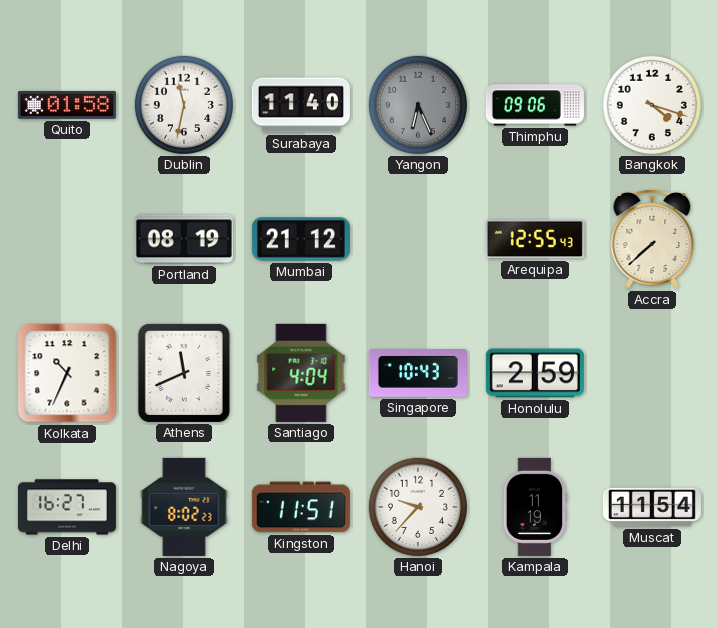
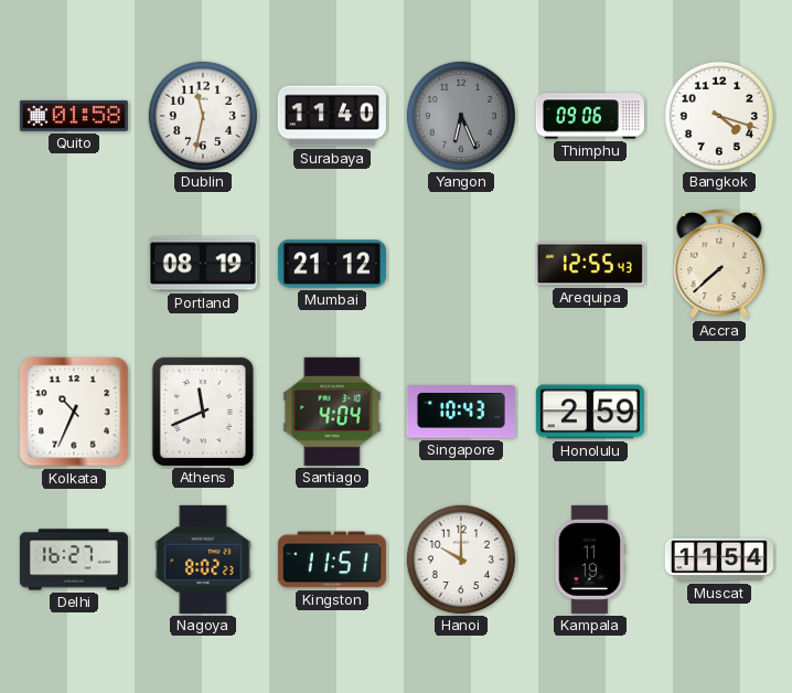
Hanoi: 9:37 -> 10:00 (461, 559)
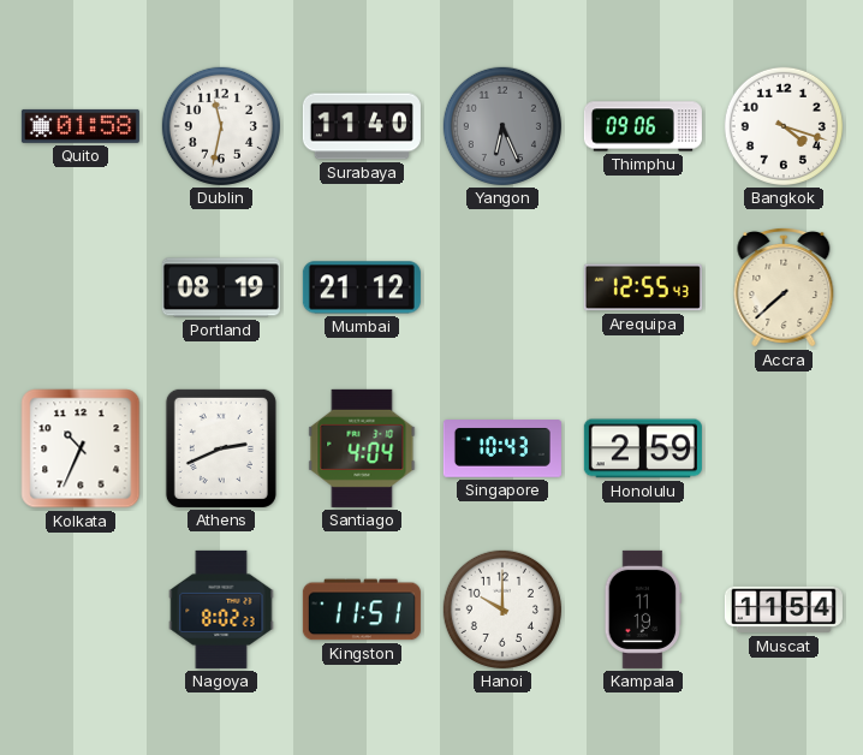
Athens: 11:41 -> 2:41 (221, 448)
Delhi: 16:27 -> none (74, 559)
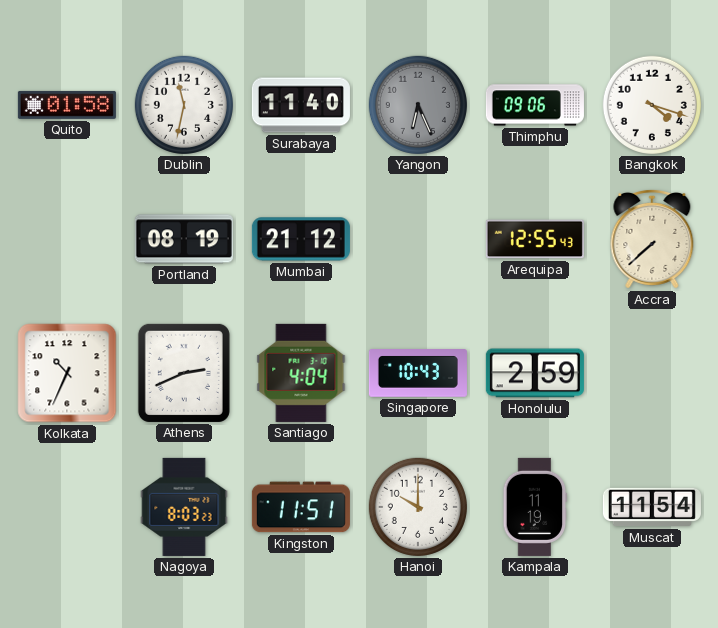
Nagoya: 8:02 -> 8:03 (184, 507)
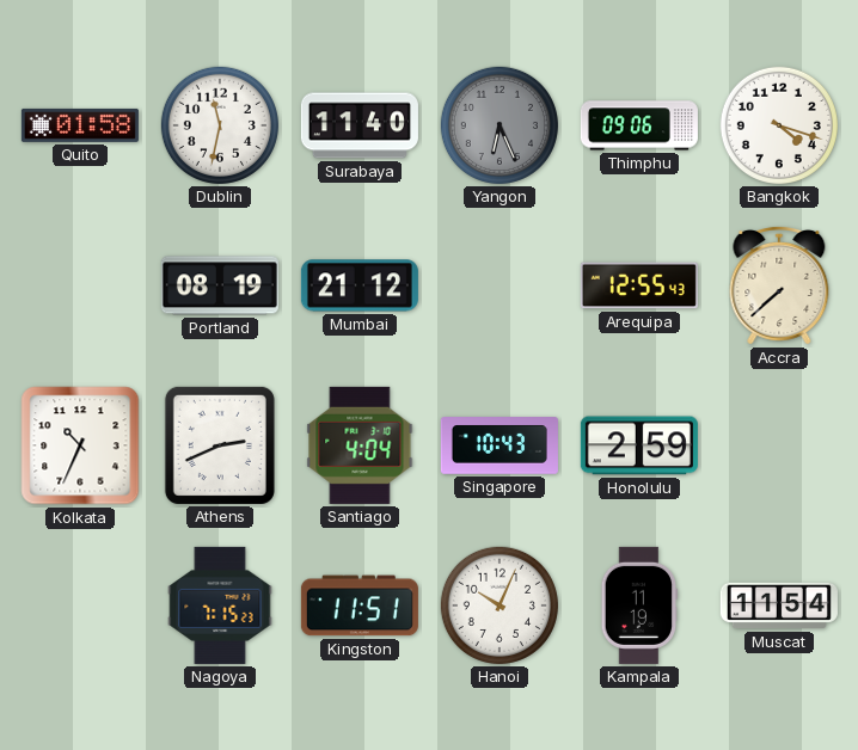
Nagoya: 8:03 -> 7:15 (220, 605)
Hanoi: 10:00 -> 10:04 (500, 605)
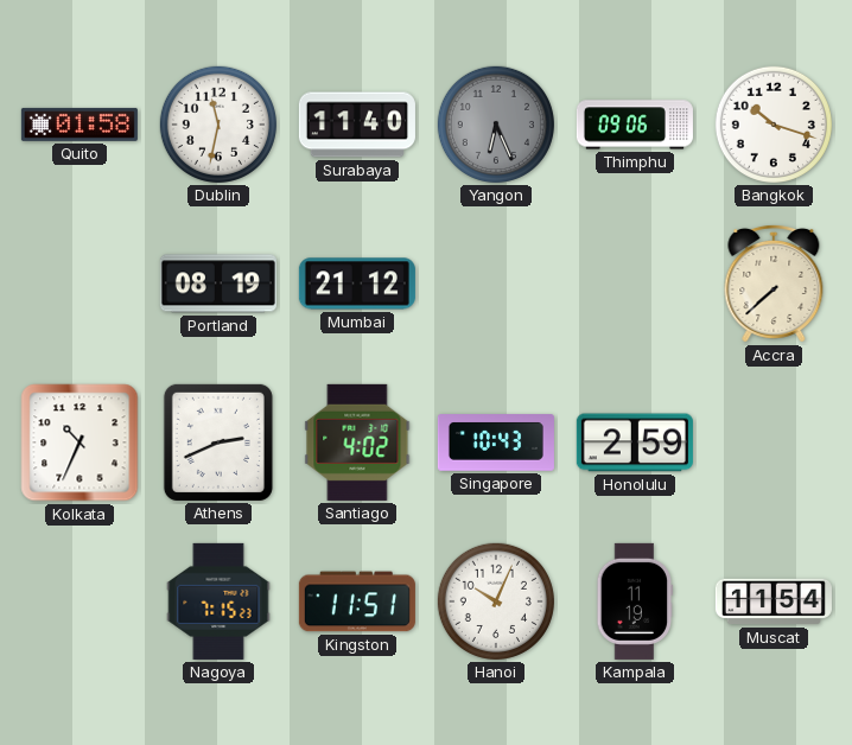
Bangkok: 4:18 -> 10:18 (774, 125)
Arequipa: 12:55 -> none (639, 285)
Santiago: 4:04 -> 4:02 (357, 442)
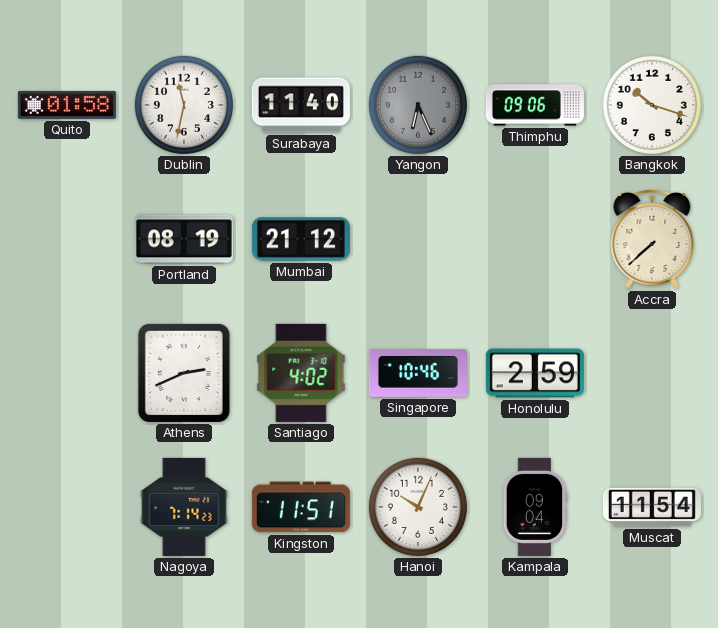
Kolkata: 10:34 -> none (80, 442)
Singapore: 10:43 -> 10:46 (418, 373)
Nagoya: 7:15 -> 7:14 (184, 507)
Kampala: 11:19 -> 09:04 (535, 507)
